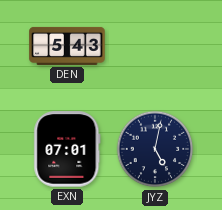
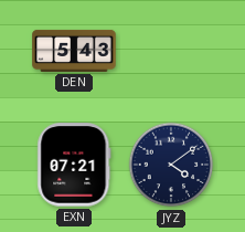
EXN: 07:01 -> 07:21 (74, 165)
JYZ: 5:02 -> 4:09 (171, 165)
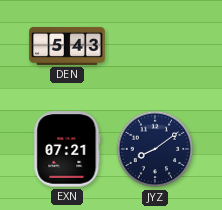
JYZ: 4:09 -> 8:09 (155, 149)
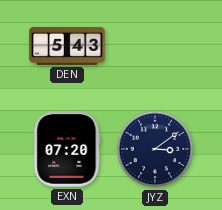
EXN: 07:21 -> 07:20 (67, 149)
JYZ: 8:09 -> 3:09 (155, 149)
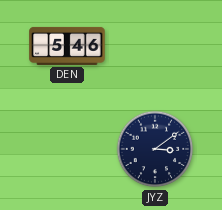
DEN: 5:43 -> 5:46 (67, 46)
EXN: 07:20 -> none (67, 149)
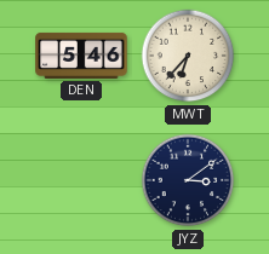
MWT: none -> 6:37 (188, 56)
